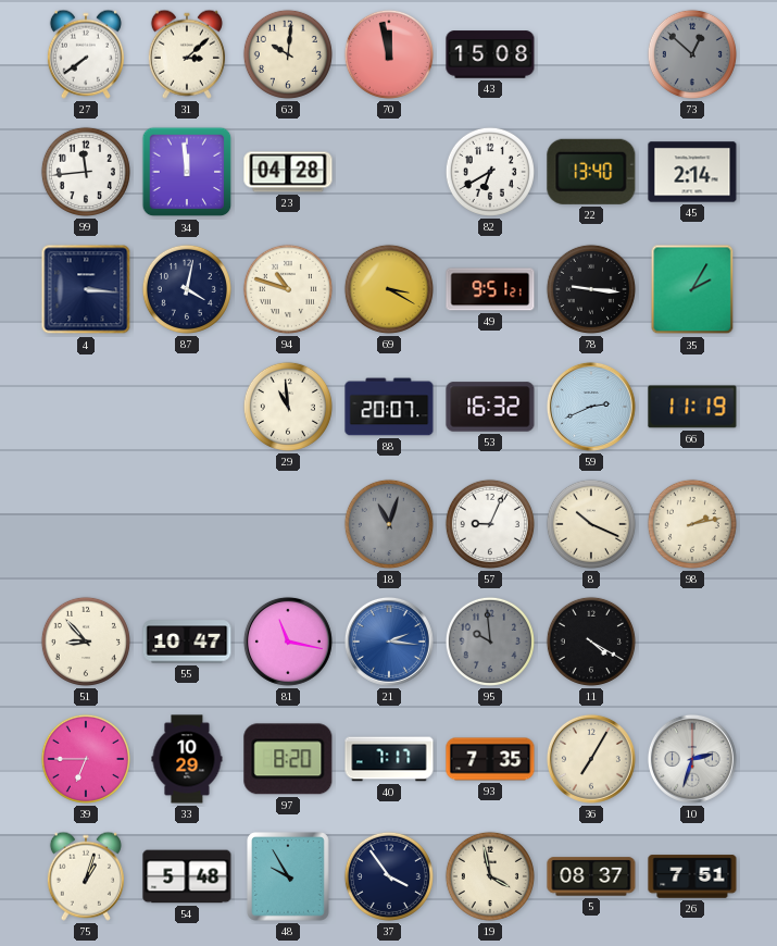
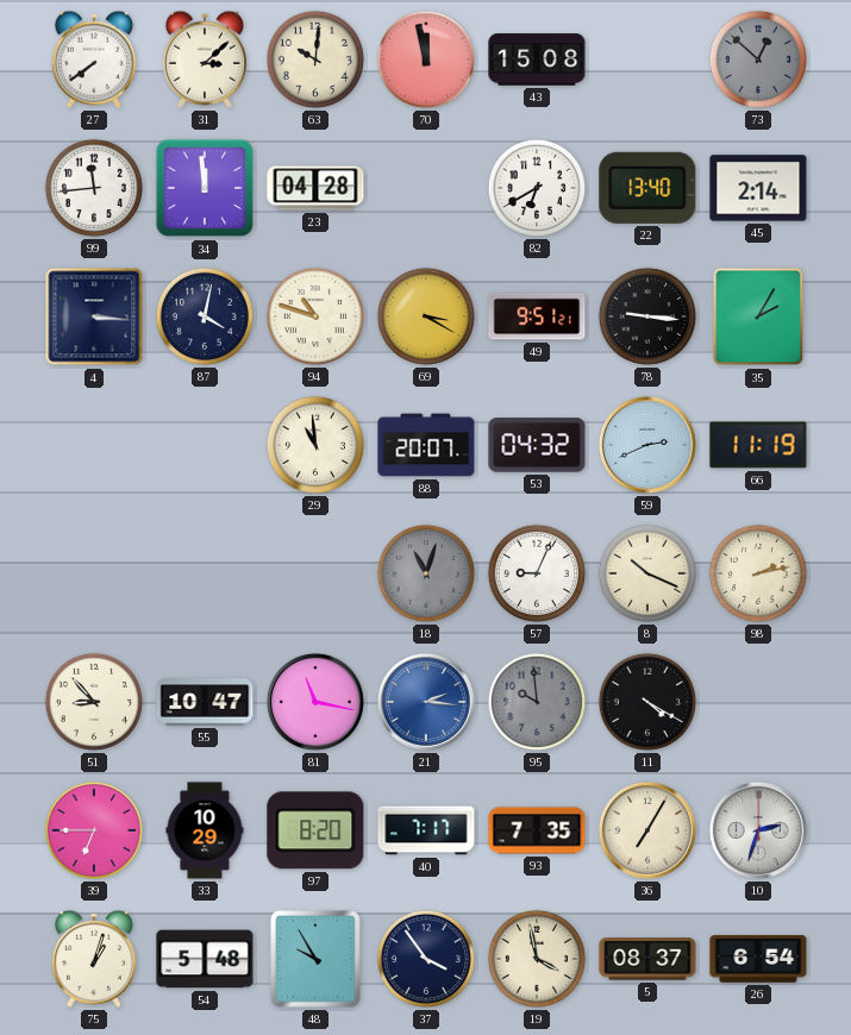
53: 16:32 -> 04:32 (537, 445)
26: 7:51 -> 6:54 (758, 959)
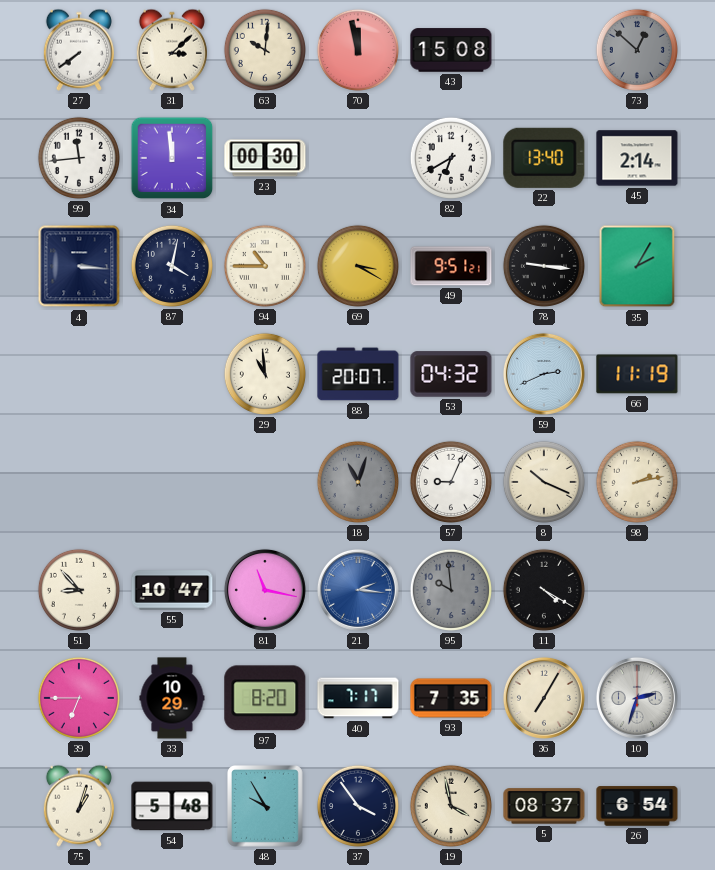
23: 04:28 -> 00:30 (265, 158)
94: 10:48 -> 10:45 (265, 266)
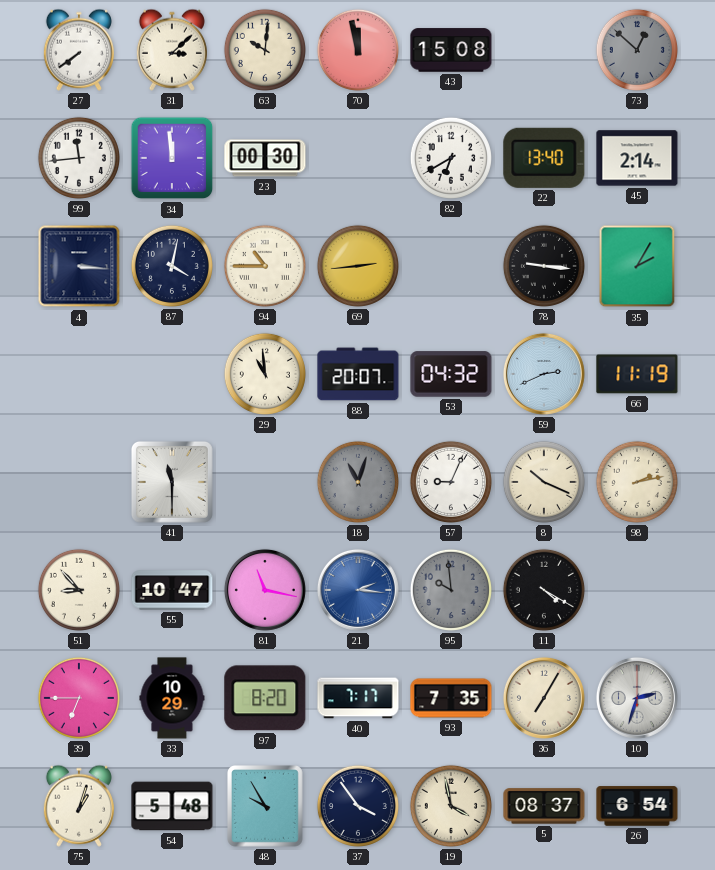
69: 3:20 -> 2:44 (358, 266)
49: 9:51 -> none (451, 266)
41: none -> 11:30 (172, 482)
